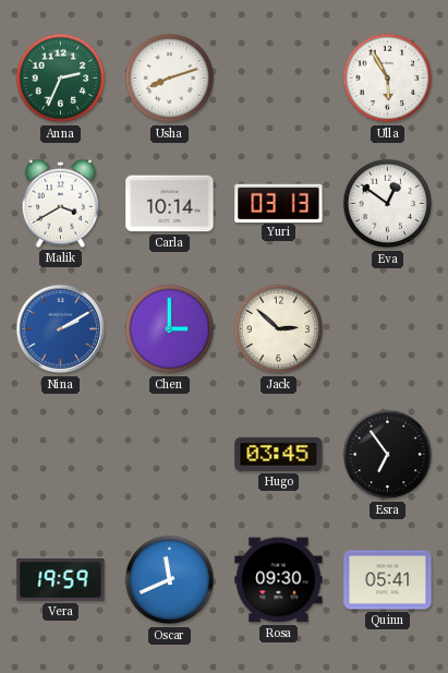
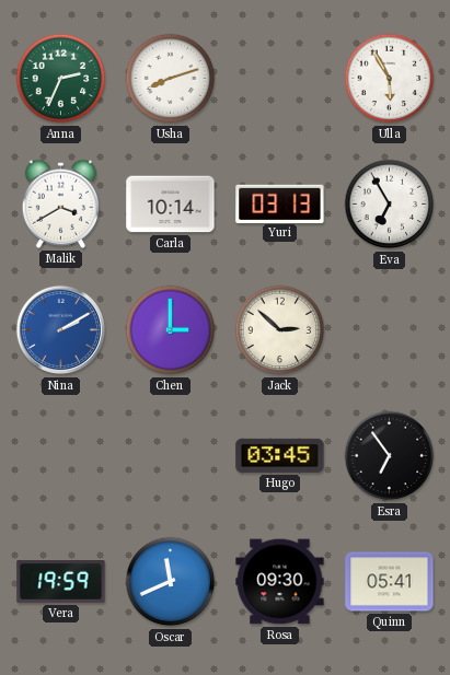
Eva: 12:51 -> 6:55 (390, 205)
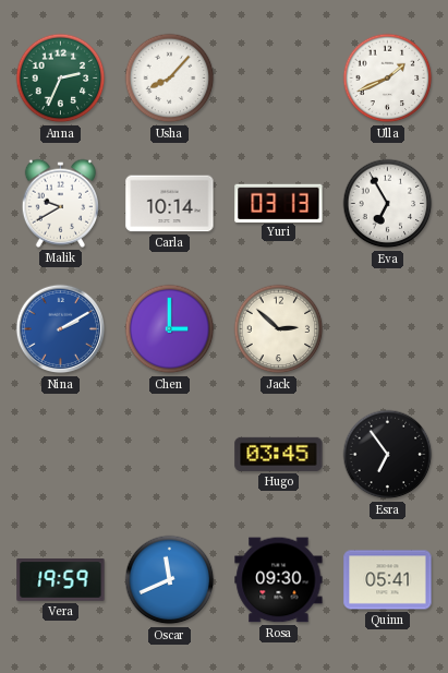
Usha: 8:12 -> 8:07 (170, 79)
Ulla: 5:55 -> 1:41 (388, 79)
Malik: 3:40 -> 9:40 (60, 203)
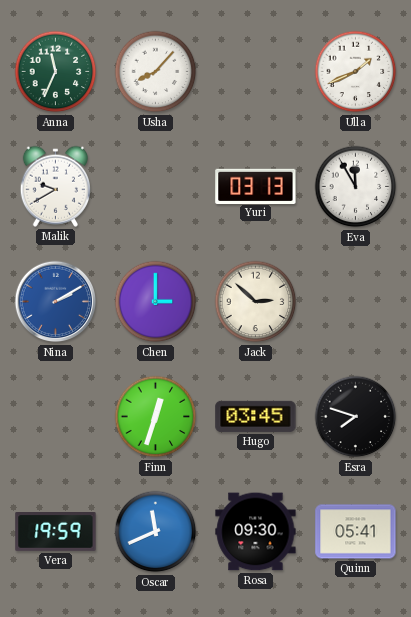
Anna: 2:34 -> 11:34 (56, 72)
Carla: 10:14 -> none (170, 204)
Eva: 6:55 -> 11:55 (356, 187)
Finn: none -> 12:33 (156, 417)
Esra: 6:54 -> 7:48 (356, 417)
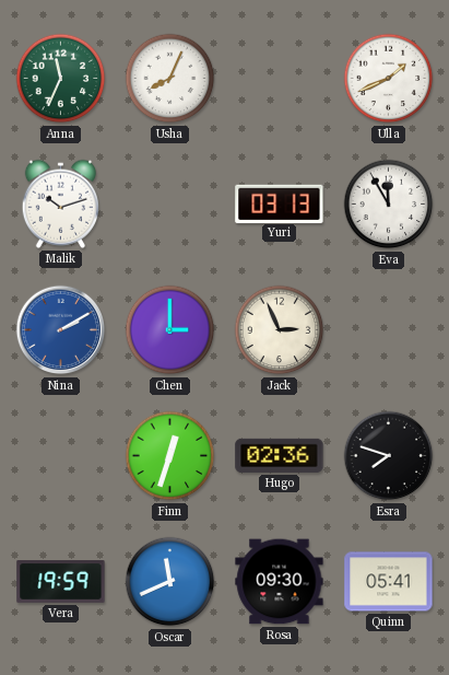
Usha: 8:07 -> 8:04 (170, 79)
Malik: 9:40 -> 10:12 (60, 203)
Jack: 2:52 -> 2:56 (280, 330)
Hugo: 03:45 -> 02:36 (280, 455)
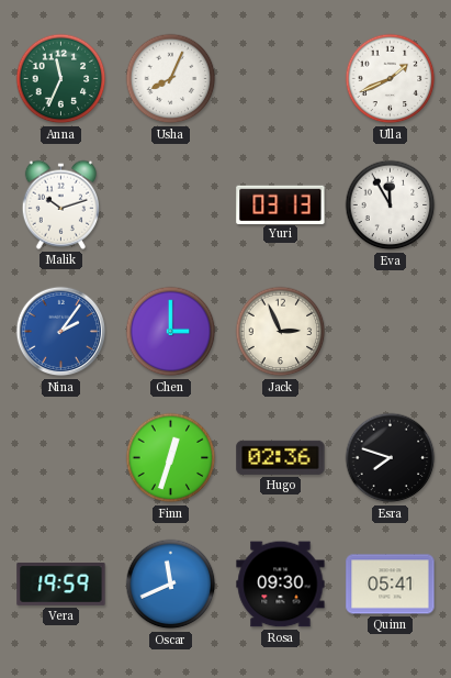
Nina: 2:10 -> 2:06 (61, 332)
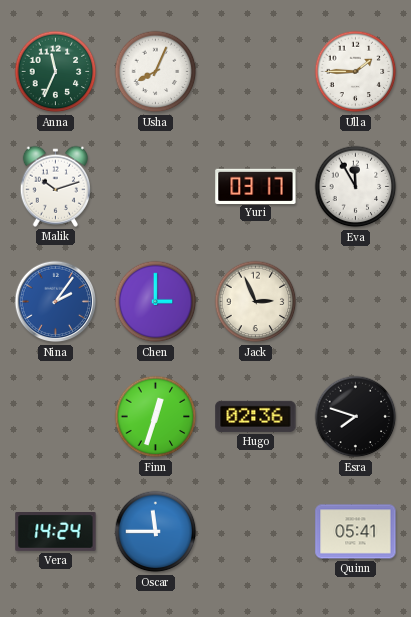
Ulla: 1:41 -> 1:45 (356, 72)
Yuri: 03:13 -> 03:17 (256, 186)
Vera: 19:59 -> 14:24 (56, 532)
Oscar: 11:41 -> 11:45 (156, 532)
Rosa: 09:30 -> none (281, 585)
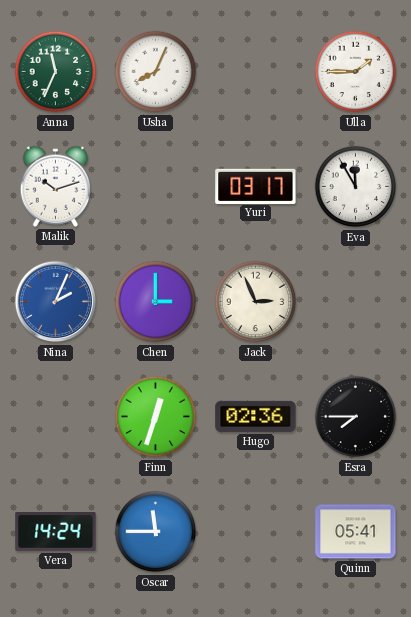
Nina: 2:06 -> 2:04 (56, 302)
Esra: 7:48 -> 7:45 (356, 417)
